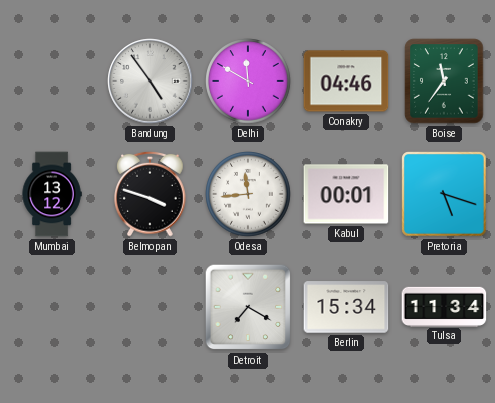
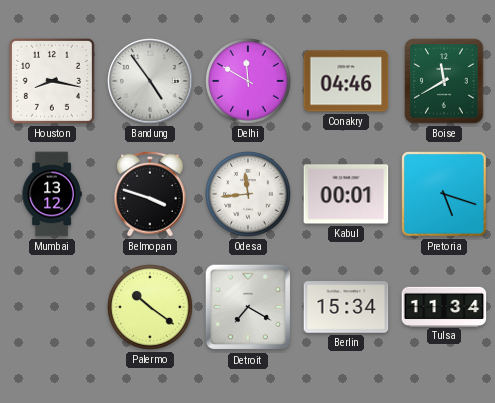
Houston: none -> 8:17 (52, 81)
Boise: 11:36 -> 11:40 (444, 81)
Palermo: none -> 10:21 (150, 307)
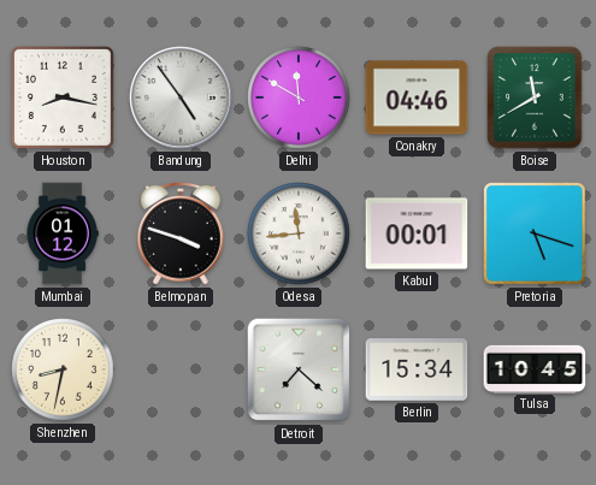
Mumbai: 13:12 -> 01:12 (63, 233)
Shenzhen: none -> 8:32 (63, 369)
Palermo: 10:21 -> none (150, 307)
Detroit: 7:20 -> 7:22 (299, 369)
Tulsa: 11:34 -> 10:45 (535, 368)
